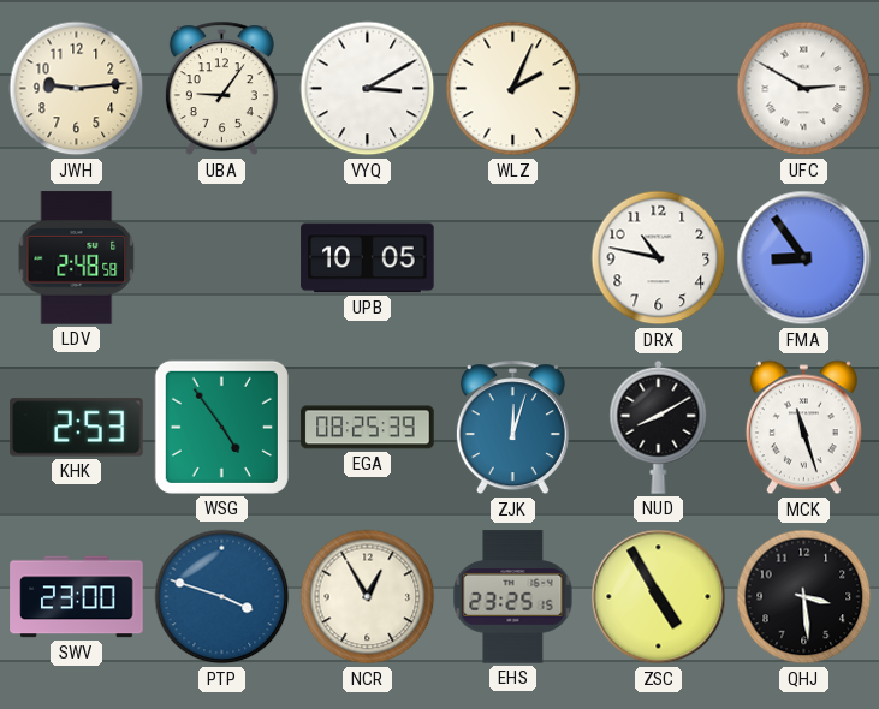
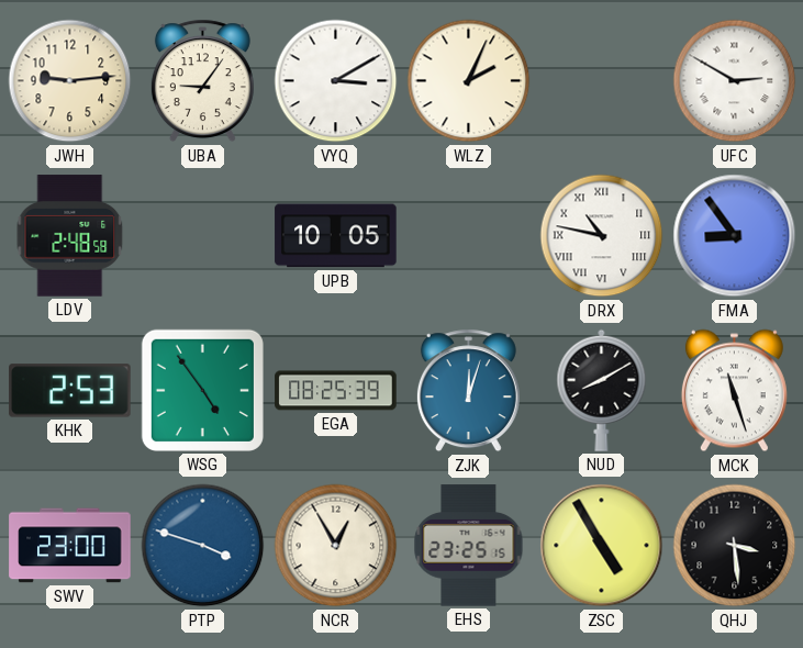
DRX numerals: Arabic -> Roman (602, 236)
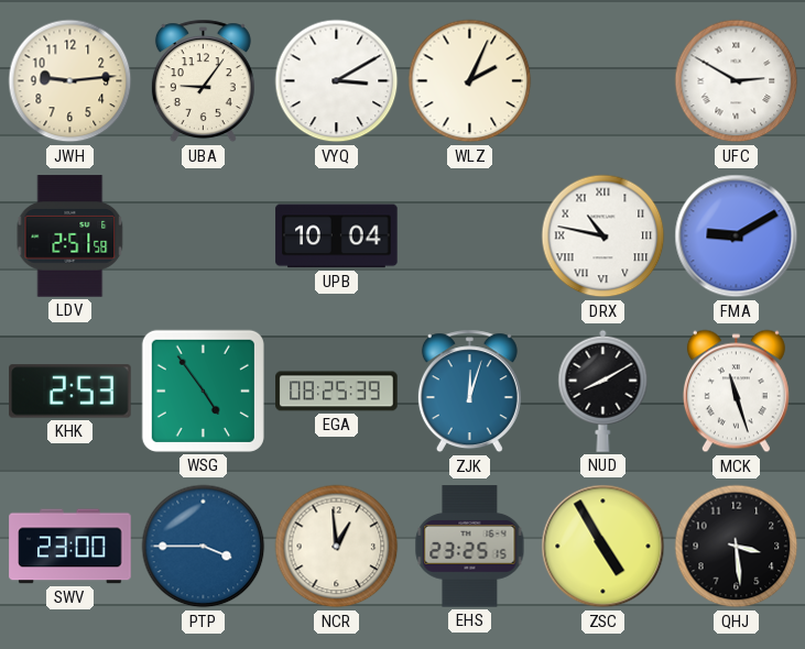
LDV: 2:48 -> 2:51 (70, 237)
UPB: 10:05 -> 10:04 (337, 237)
FMA: 8:54 -> 9:10 (737, 237)
PTP: 3:48 -> 3:45 (204, 547)
NCR: 12:55 -> 12:59 (337, 547)
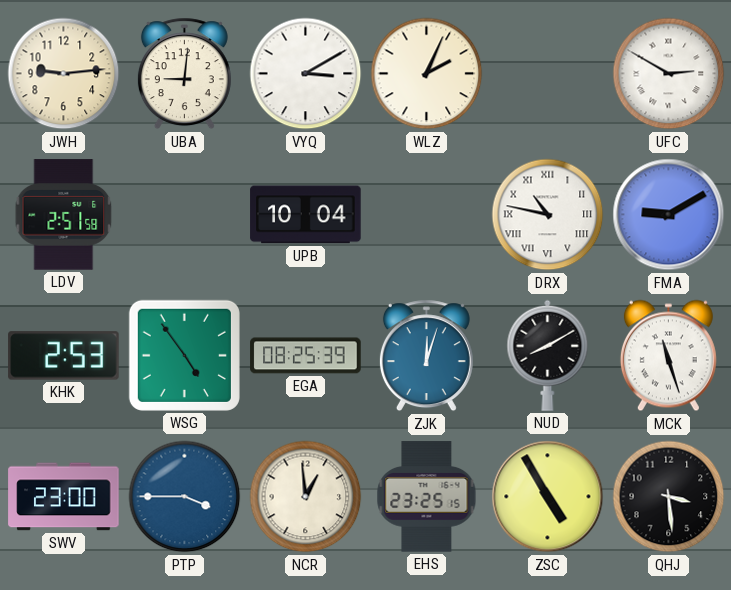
UBA: 9:06 -> 9:01 (184, 74)
